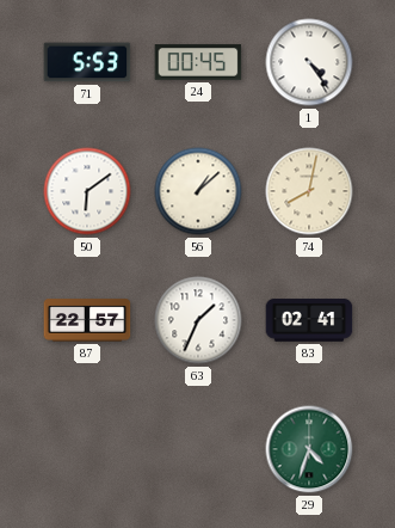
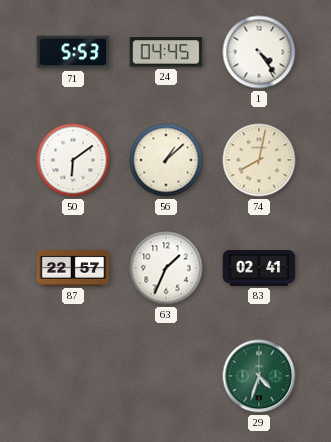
24: 00:45 -> 04:45 (166, 52)
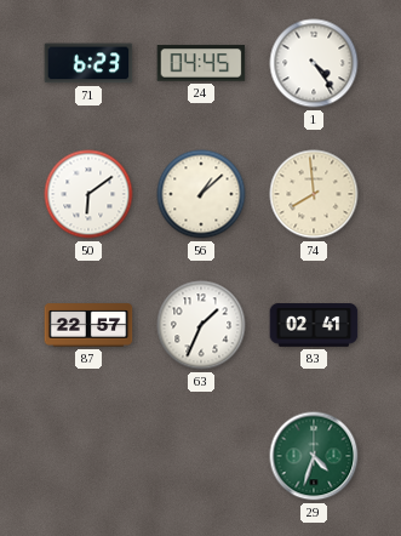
71: 5:53 -> 6:23 (88, 63)
74: 8:02 -> 7:59 (314, 194)
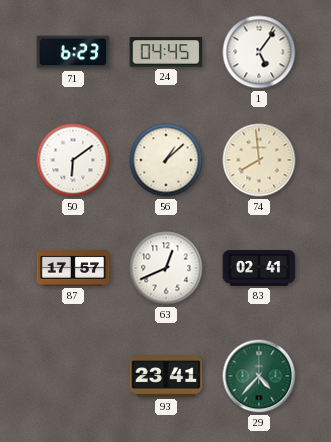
1: 4:24 -> 5:06 (259, 52)
87: 22:57 -> 17:57 (73, 268)
63: 1:34 -> 12:41 (166, 268)
93: none -> 23:41 (166, 376)
29: 4:33 -> 4:37 (259, 376)
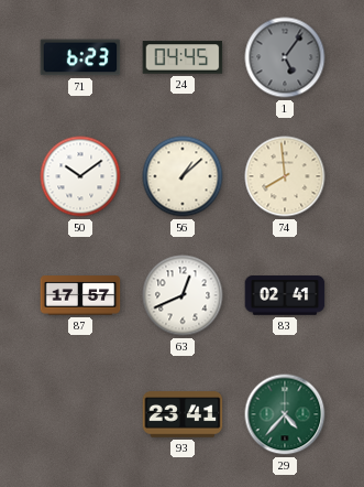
1 dial: white -> grey (285, 57)
50: 6:09 -> 10:09 (80, 176)
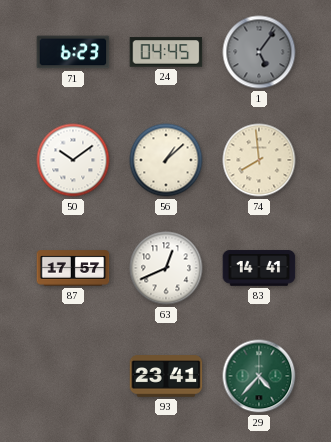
83: 02:41 -> 14:41 (259, 268)
